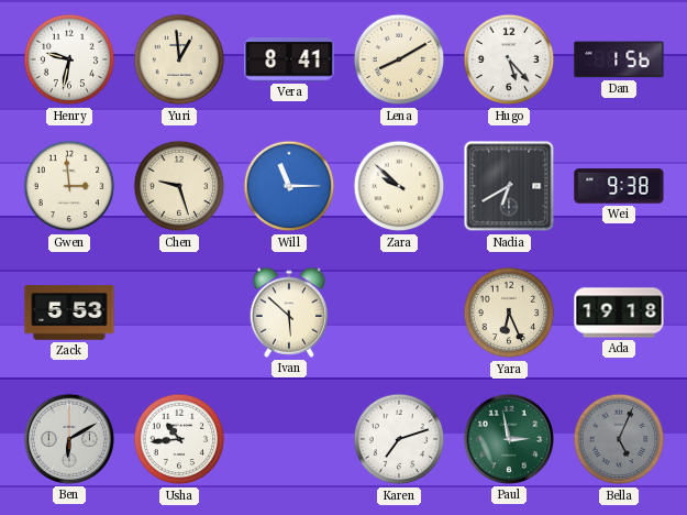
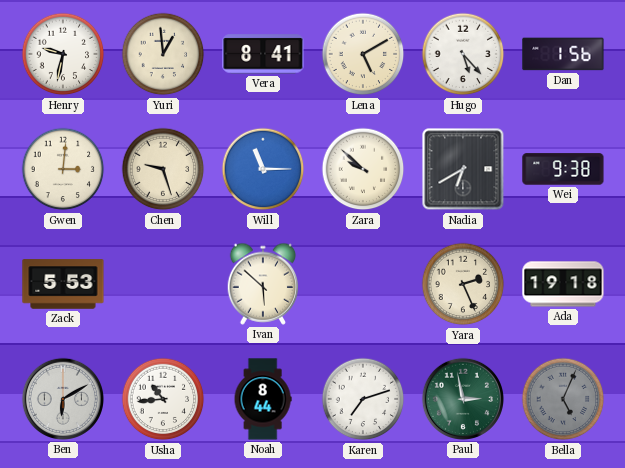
Lena: 8:10 -> 5:10 (363, 54)
Gwen: 2:59 -> 3:01 (63, 169)
Yara: 6:26 -> 2:26 (463, 284)
Noah: none -> 8:44 (263, 399)
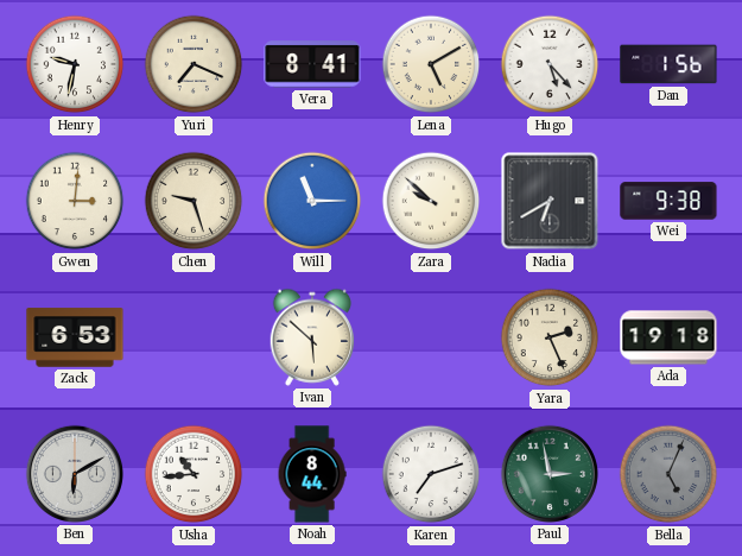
Yuri: 12:59 -> 7:19 (194, 64)
Zack: 5:53 -> 6:53 (75, 337)
